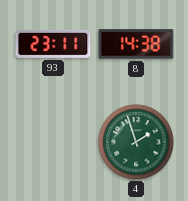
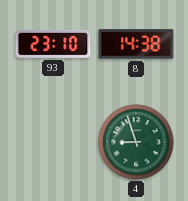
93: 23:11 -> 23:10 (53, 44)
4: 1:57 -> 8:57 (136, 142)
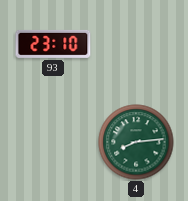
8: 14:38 -> none (136, 44)
4: 8:57 -> 8:14 (136, 142)
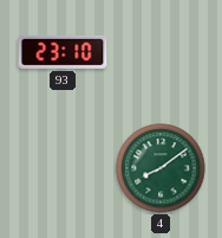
4: 8:14 -> 8:09 (161, 168)
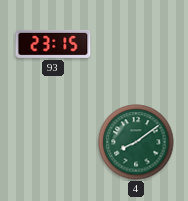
93: 23:10 -> 23:15 (53, 44)
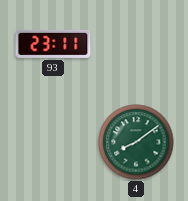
93: 23:15 -> 23:11 (53, 44)
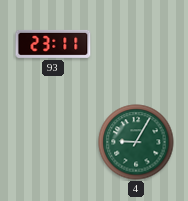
4: 8:09 -> 9:05 (136, 142)
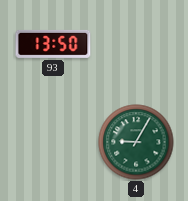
93: 23:11 -> 13:50 (53, 44)
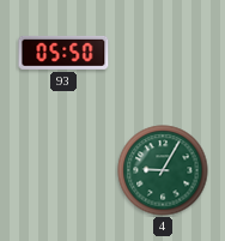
93: 13:50 -> 05:50 (63, 53)
